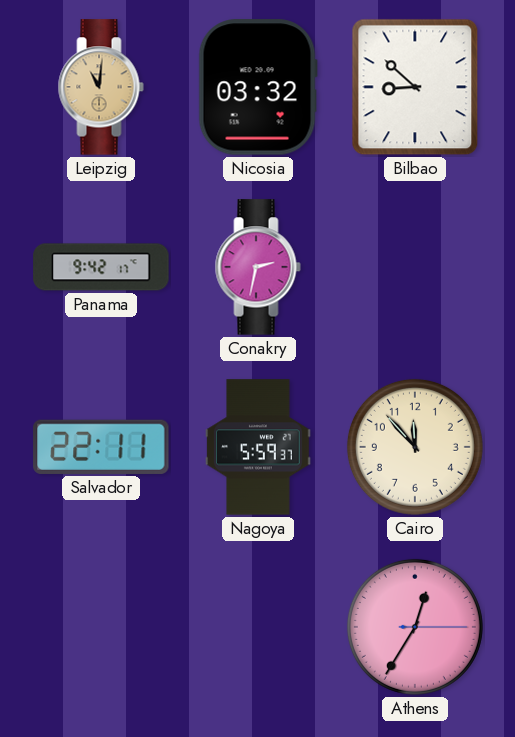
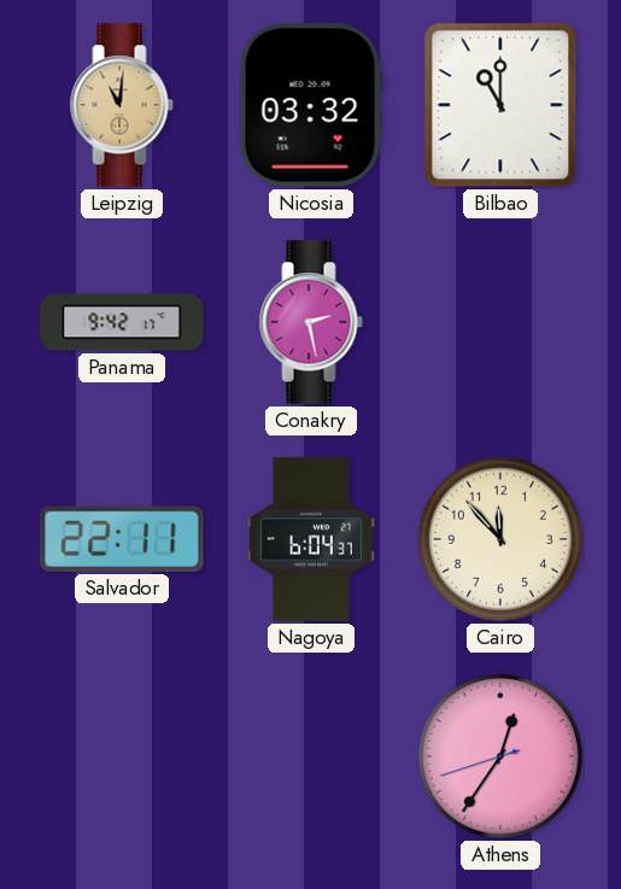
Bilbao: 8:52 -> 11:00 (500, 105)
Conakry: 2:32 -> 2:28 (311, 322)
Nagoya: 5:59 -> 6:04 (311, 539)
Athens: 12:35:15 -> 12:35:42 (500, 756)
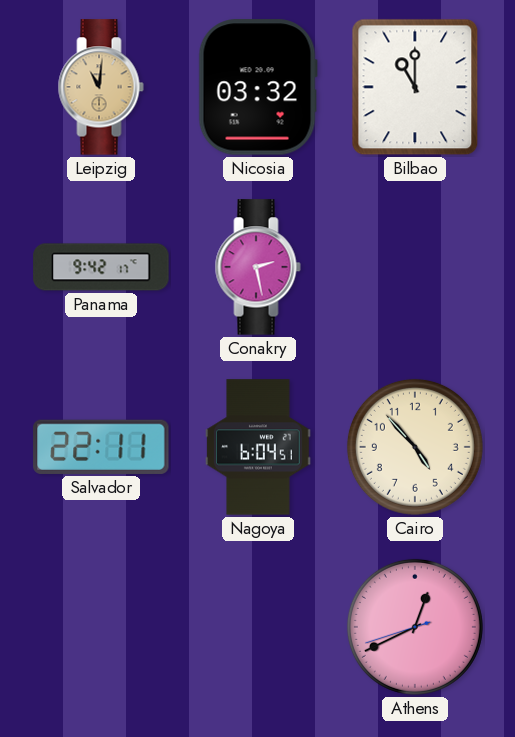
Nagoya: 6:04:37 -> 6:04:51 (258, 447)
Cairo: 11:53 -> 4:53 (415, 447)
Athens: 12:35 -> 12:40 (415, 627)
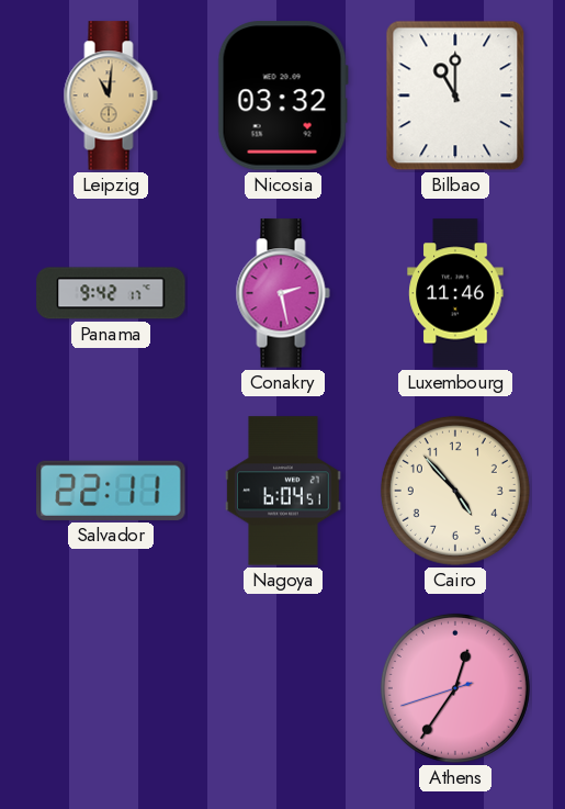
Luxembourg: none -> 11:46 (455, 293)
Athens: 12:40 -> 12:35 (455, 688)
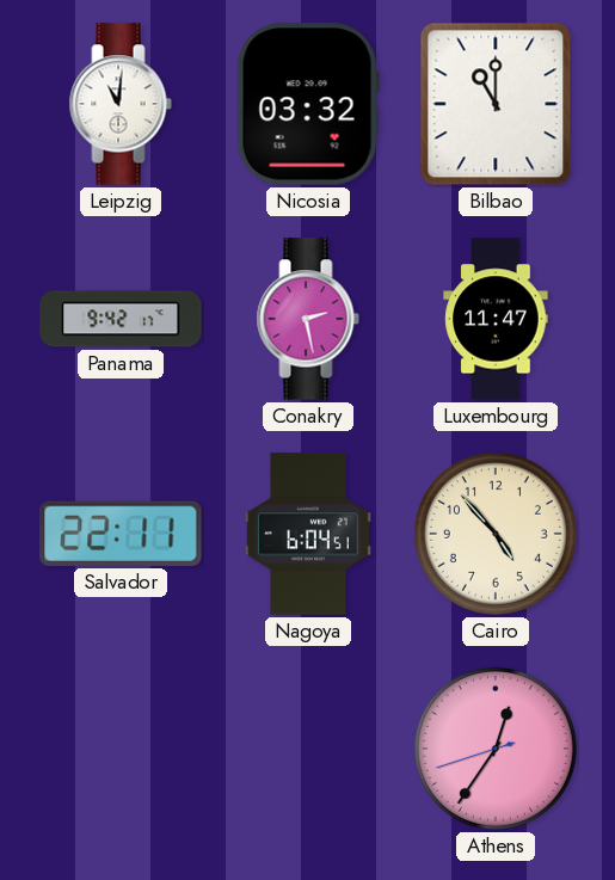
Leipzig dial: champagne -> white (121, 104)
Luxembourg: 11:46 -> 11:47 (496, 319)
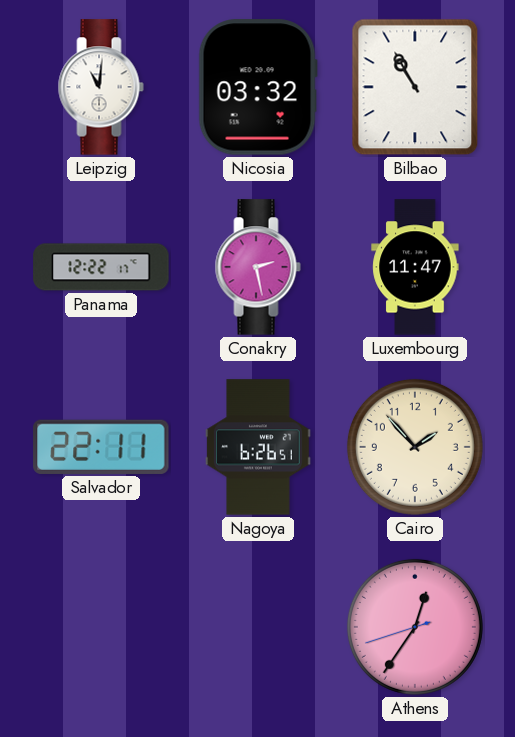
Bilbao: 11:00 -> 10:55 (415, 87)
Panama: 9:42 -> 12:22 (101, 267)
Nagoya: 6:04 -> 6:26 (258, 447)
Cairo: 4:53 -> 1:53 (415, 447)
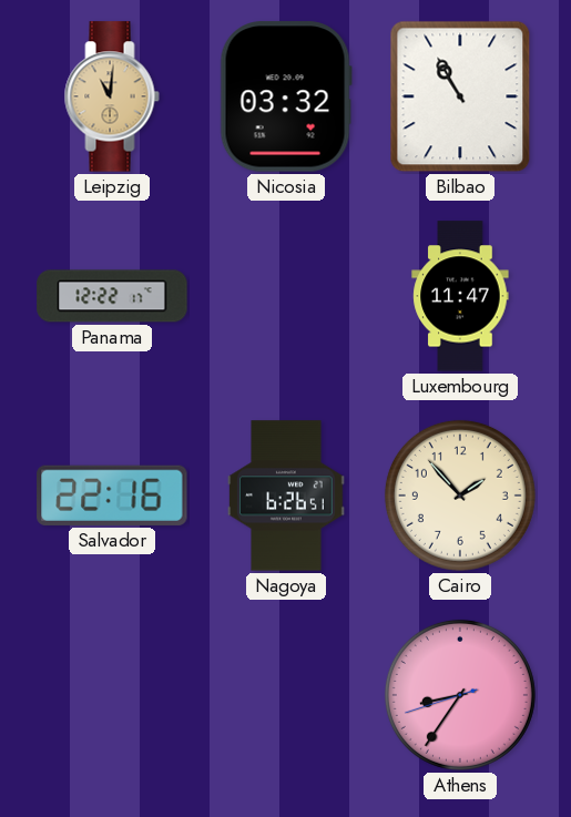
Leipzig dial: white -> champagne (112, 96)
Conakry: 2:28 -> none (258, 267)
Salvador: 22:11 -> 22:16 (112, 496)
Athens: 12:35 -> 8:35 (460, 695)
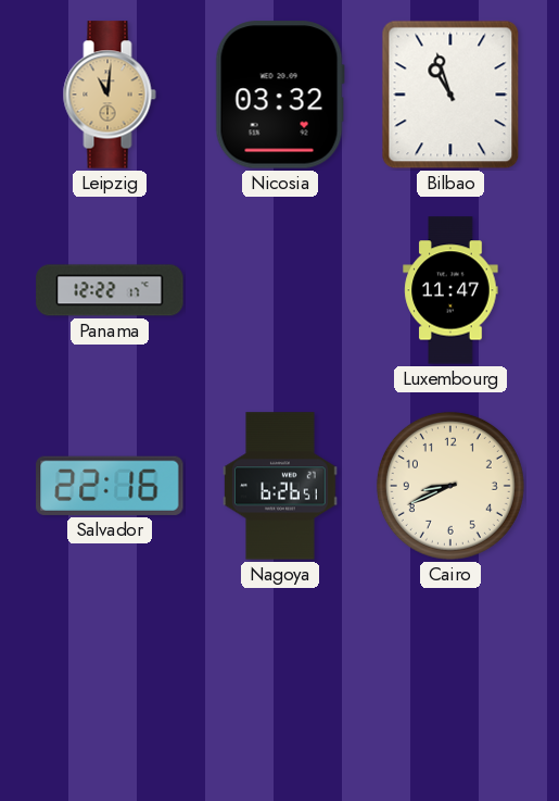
Bilbao: 10:55 -> 10:57 (450, 95)
Cairo: 1:53 -> 8:41 (450, 486)
Athens: 8:35 -> none (460, 695)
